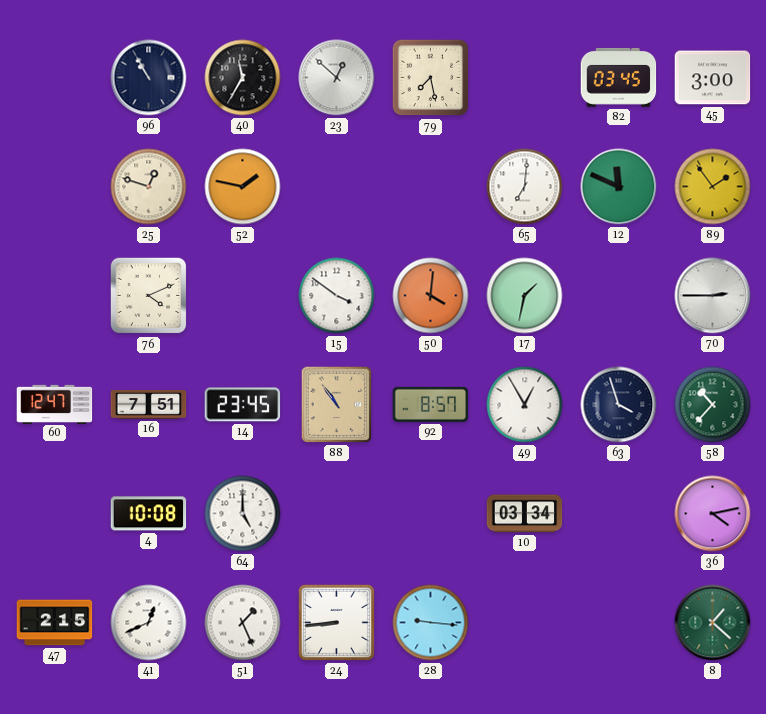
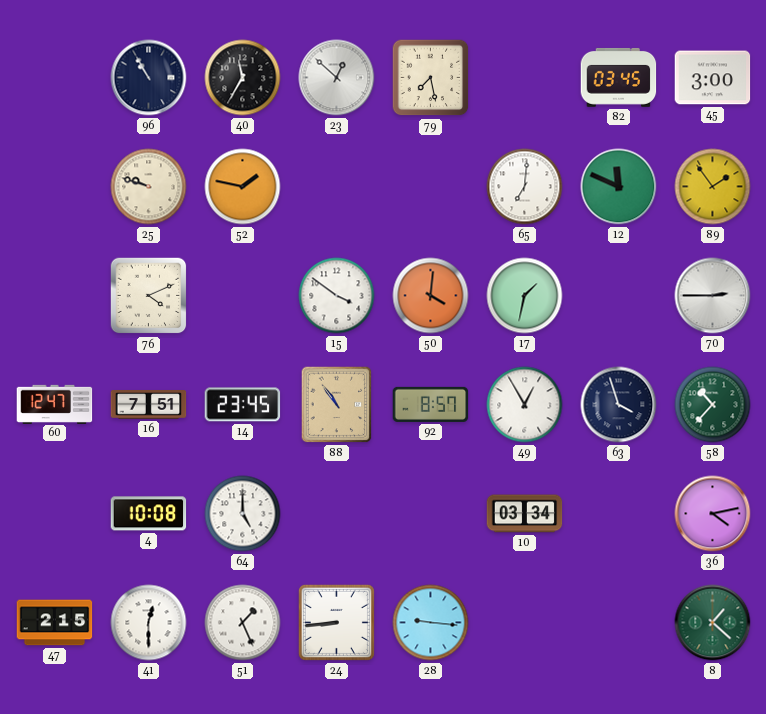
25: 12:48 -> 9:48 (149, 187)
41: 12:41 -> 12:30 (149, 623)
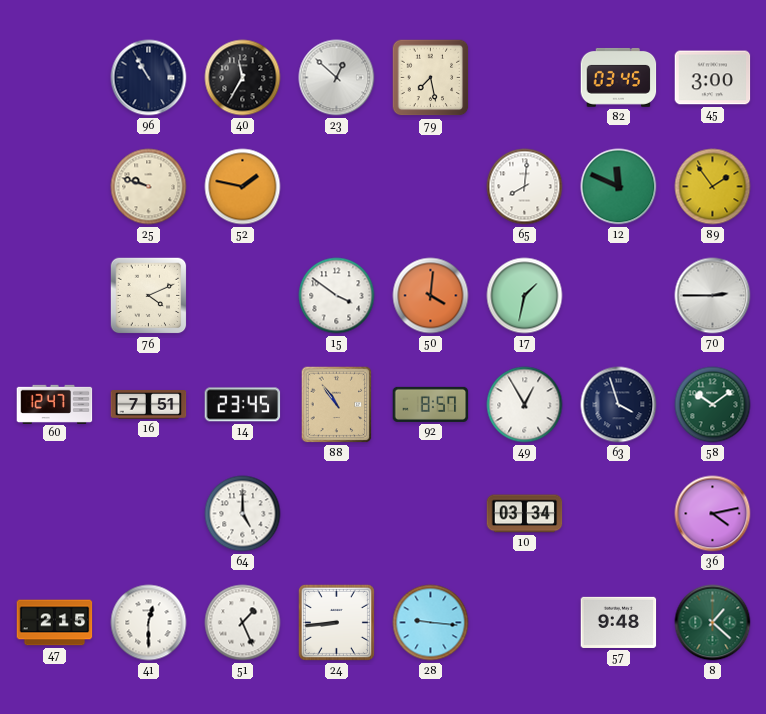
65: 7:01 -> 8:01 (525, 187)
58: 10:37 -> 10:09 (713, 405)
4: 10:08 -> none (149, 514)
57: none -> 9:48 (619, 622)
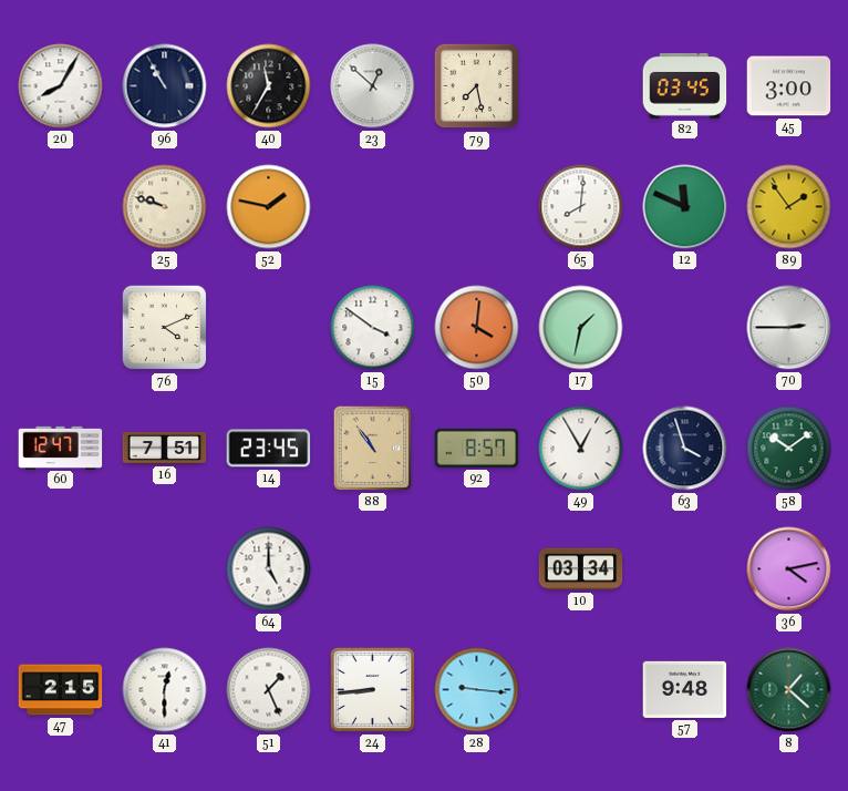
20: none -> 8:05 (61, 86)
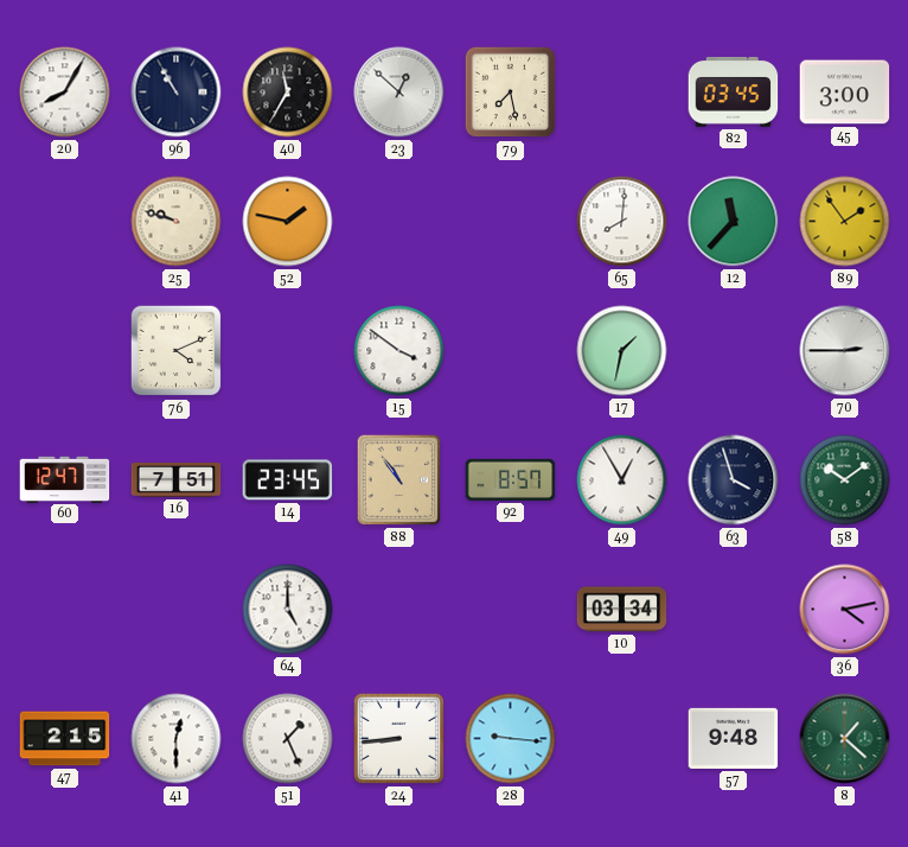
12: 11:49 -> 11:37 (734, 222)
50: 4:01 -> none (477, 328)
